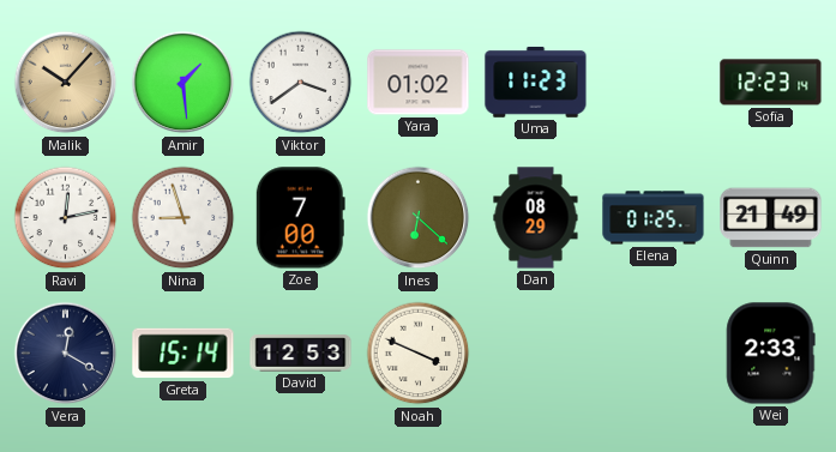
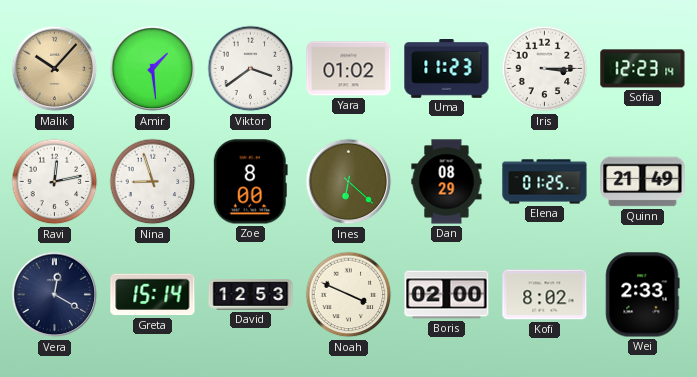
Iris: none -> 3:15 (545, 69)
Zoe: 7:00 -> 8:00 (250, 182)
Boris: none -> 02:00 (447, 295)
Kofi: none -> 8:02 (545, 295)
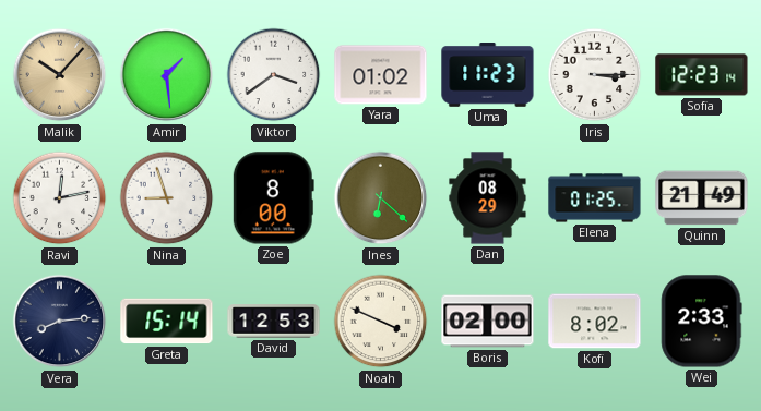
Vera: 12:20 -> 8:14 (60, 322)
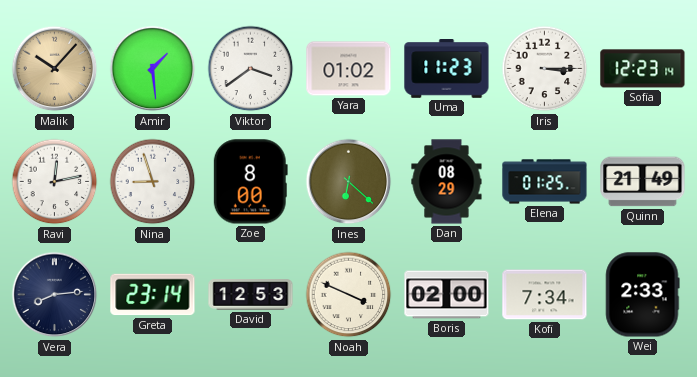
Greta: 15:14 -> 23:14 (153, 295)
Kofi: 8:02 -> 7:34 (545, 295)
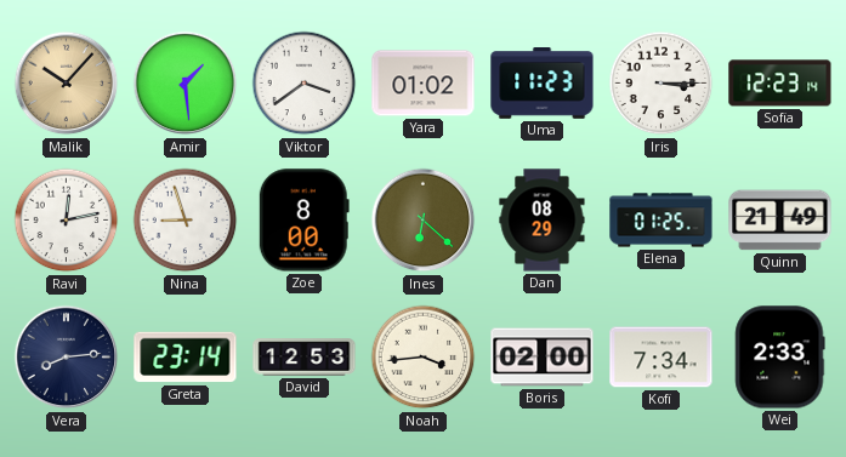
Noah: 3:49 -> 3:44 (424, 358)
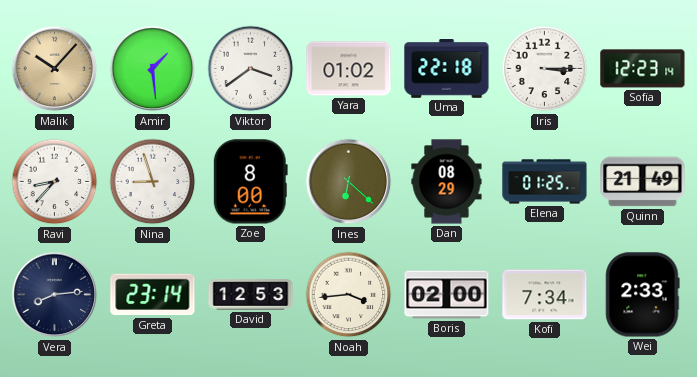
Uma: 11:23 -> 22:18 (447, 69)
Ravi: 12:13 -> 8:37 (55, 182)
